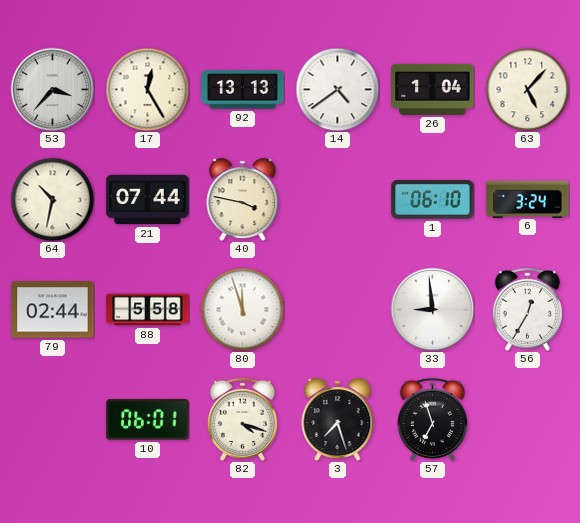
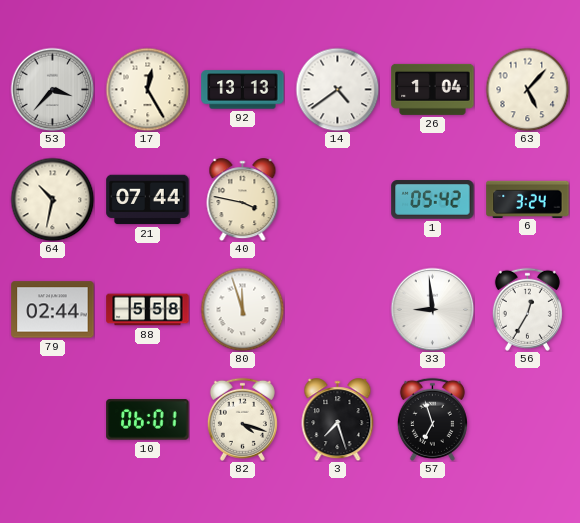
1: 06:10 -> 05:42 (433, 200)
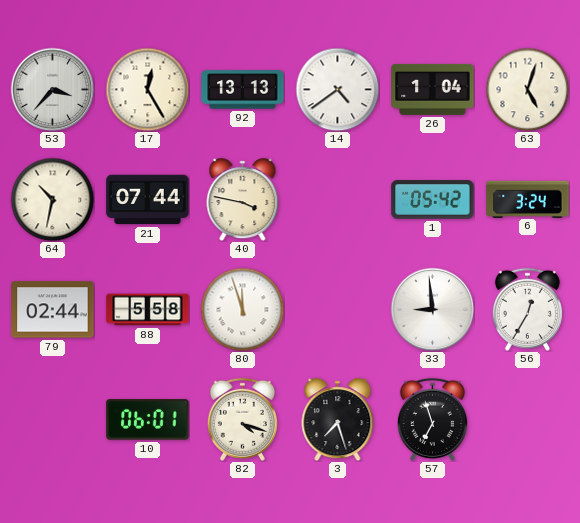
63: 5:07 -> 5:03 (527, 89)
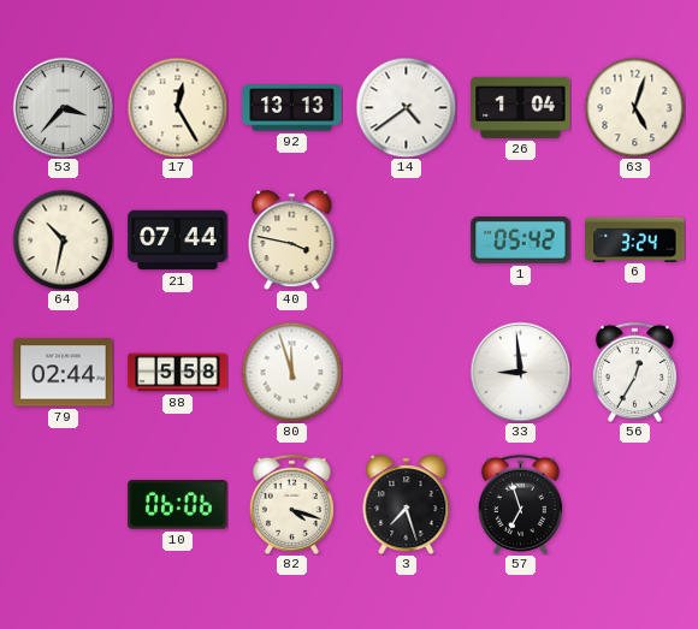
10: 06:01 -> 06:06 (178, 505)
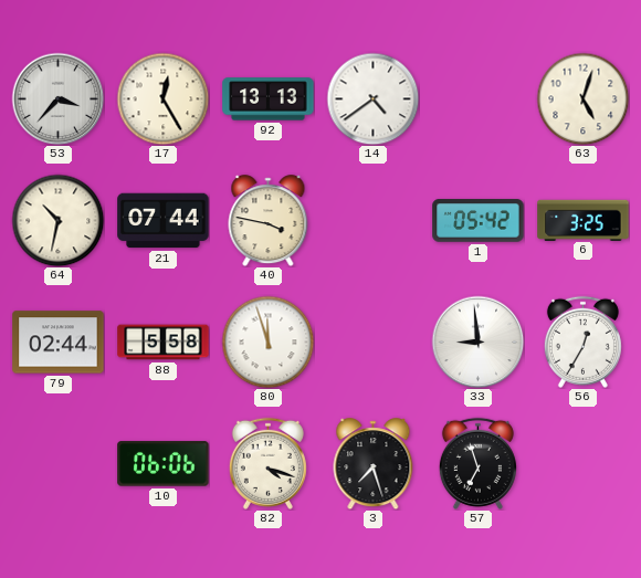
26: 1:04 -> none (521, 107)
6: 3:24 -> 3:25 (584, 220)
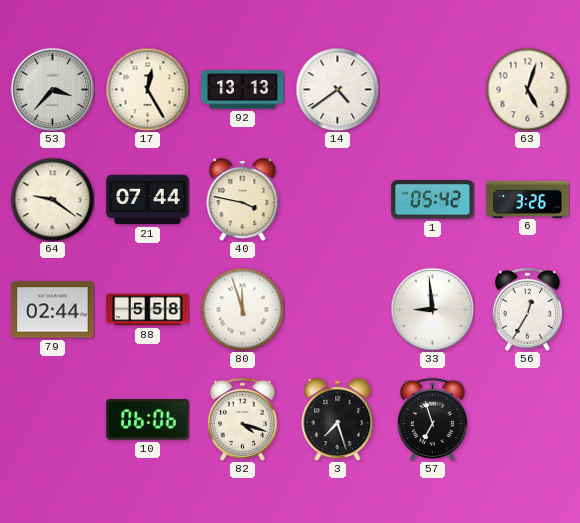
64: 10:32 -> 9:21 (52, 199)
6: 3:25 -> 3:26 (528, 199)
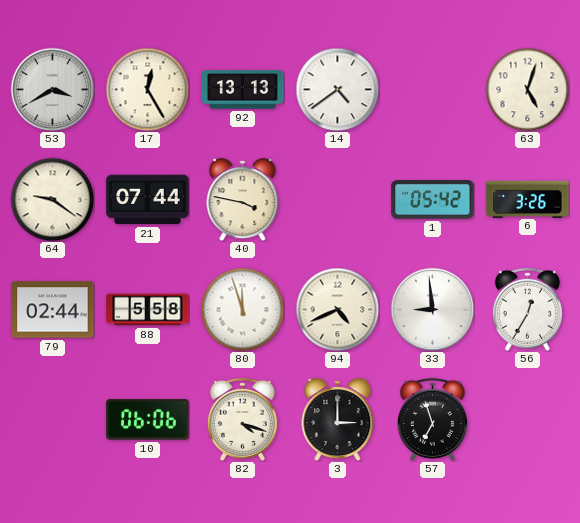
53: 3:37 -> 3:40 (52, 89)
94: none -> 4:41 (337, 309)
3: 7:27 -> 3:00 (338, 420)
